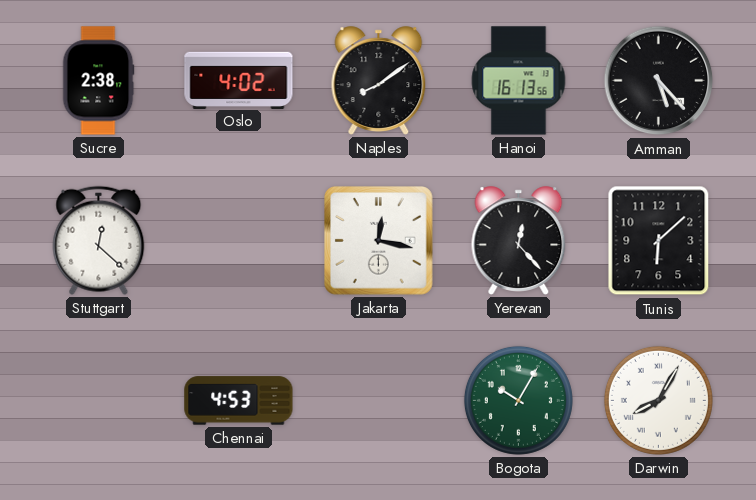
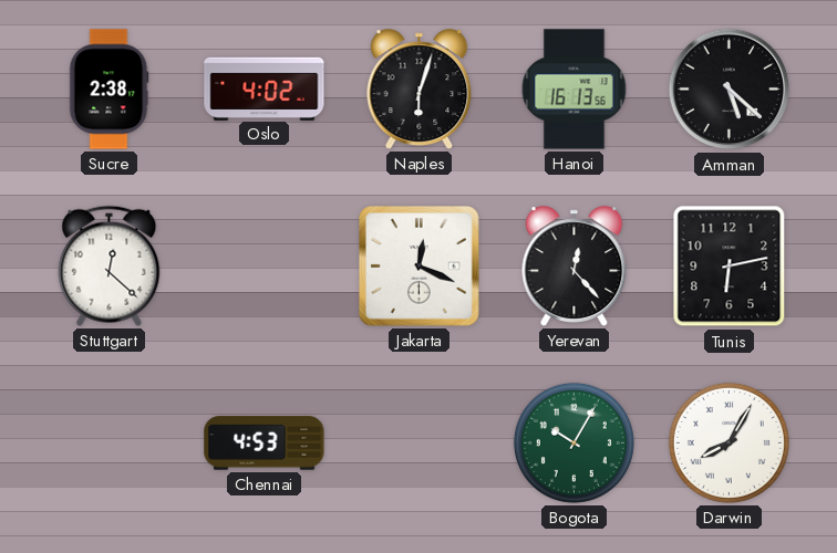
Naples: 8:09 -> 6:03 (420, 90)
Amman: 5:23 -> 5:22 (730, 90)
Jakarta: 12:17 -> 12:19 (420, 267)
Tunis: 6:08 -> 6:13 (730, 267)
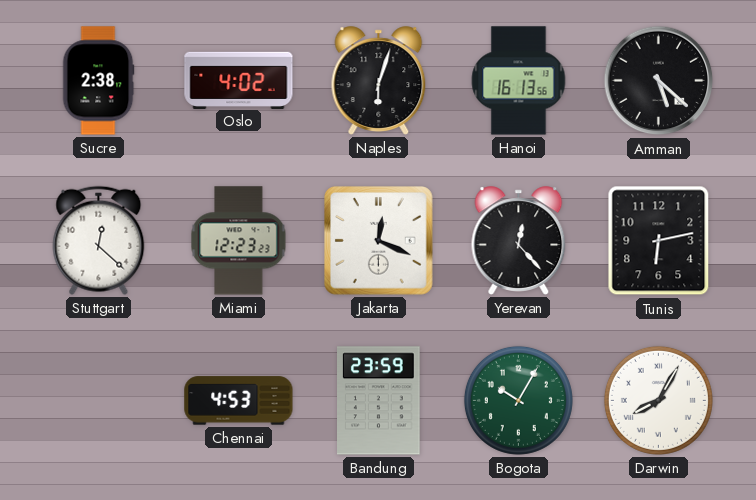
Miami: none -> 12:23 (239, 241)
Bandung: none -> 23:59 (379, 401)
